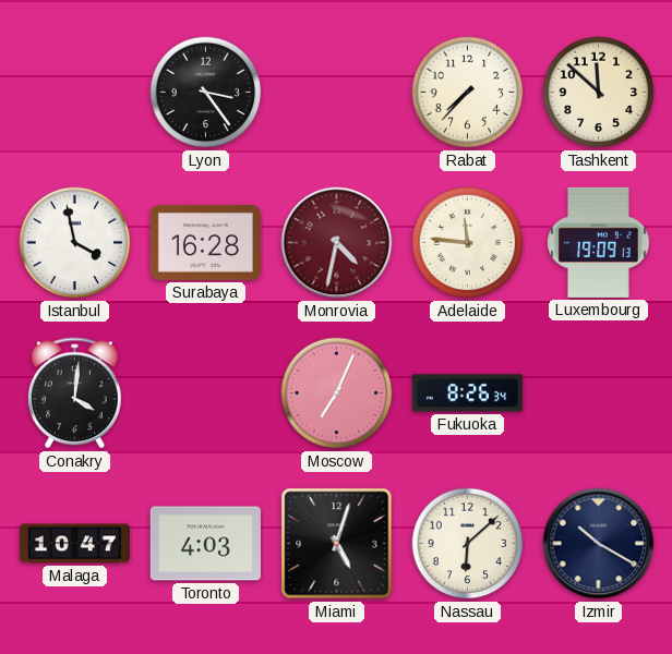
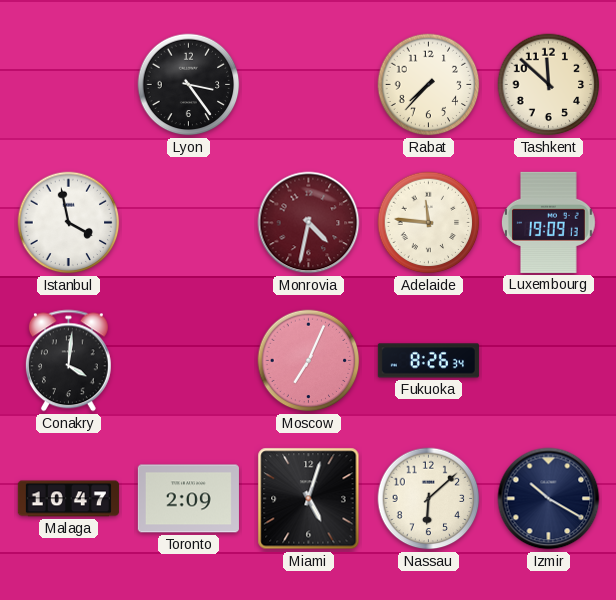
Surabaya: 16:28 -> none (205, 242)
Toronto: 4:03 -> 2:09 (188, 499)
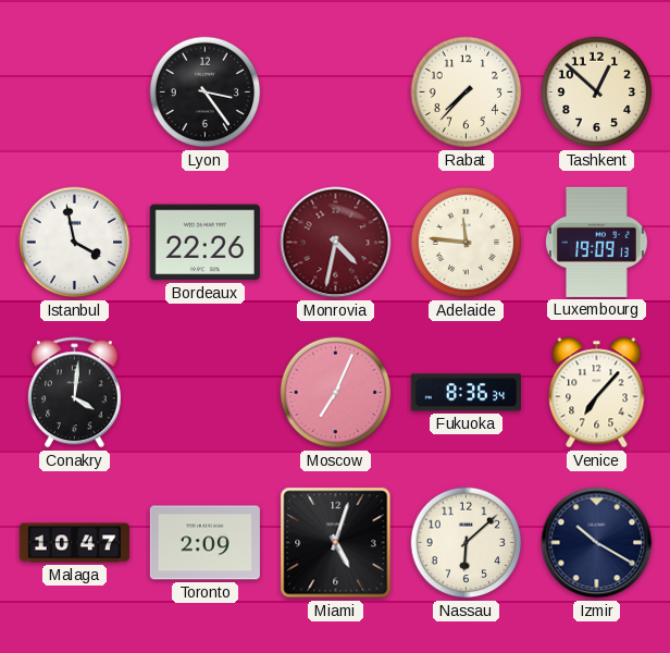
Tashkent: 11:52 -> 12:52 (597, 93)
Bordeaux: none -> 22:26 (204, 243)
Fukuoka: 8:26 -> 8:36 (466, 393)
Venice: none -> 7:07 (597, 393)
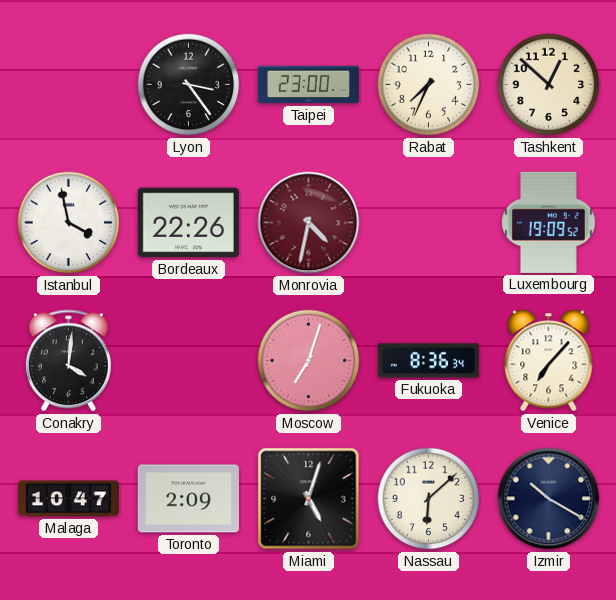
Taipei: none -> 23:00 (308, 85)
Rabat: 7:37 -> 7:34 (429, 85)
Adelaide: 11:46 -> none (467, 243)
Luxembourg: 19:09:13 -> 19:09:52 (549, 222)
Moscow: 7:04 -> 7:03 (309, 361)
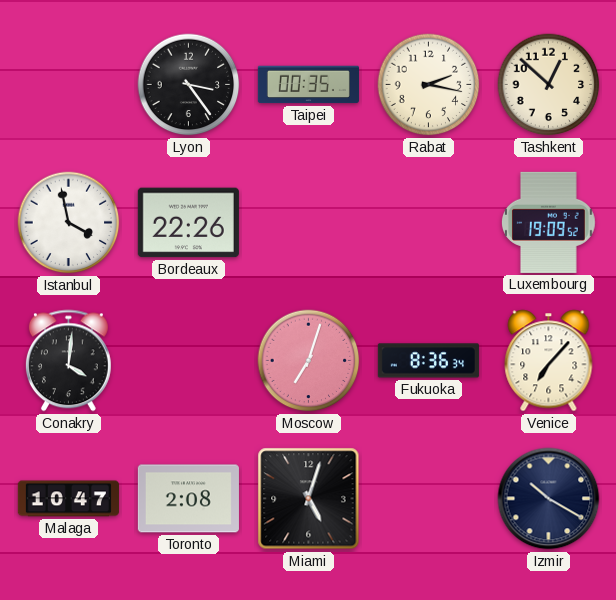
Taipei: 23:00 -> 00:35 (308, 85)
Rabat: 7:34 -> 2:17 (429, 85)
Monrovia: 4:32 -> none (309, 223)
Toronto: 2:09 -> 2:08 (188, 499)
Nassau: 6:08 -> none (429, 499)
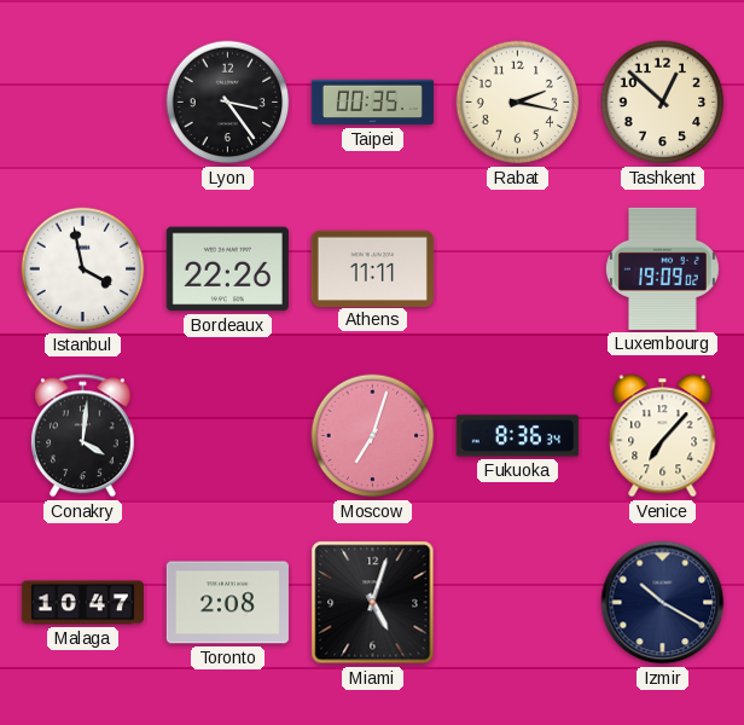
Athens: none -> 11:11 (372, 268)
Luxembourg: 19:09:52 -> 19:09:02 (663, 268)
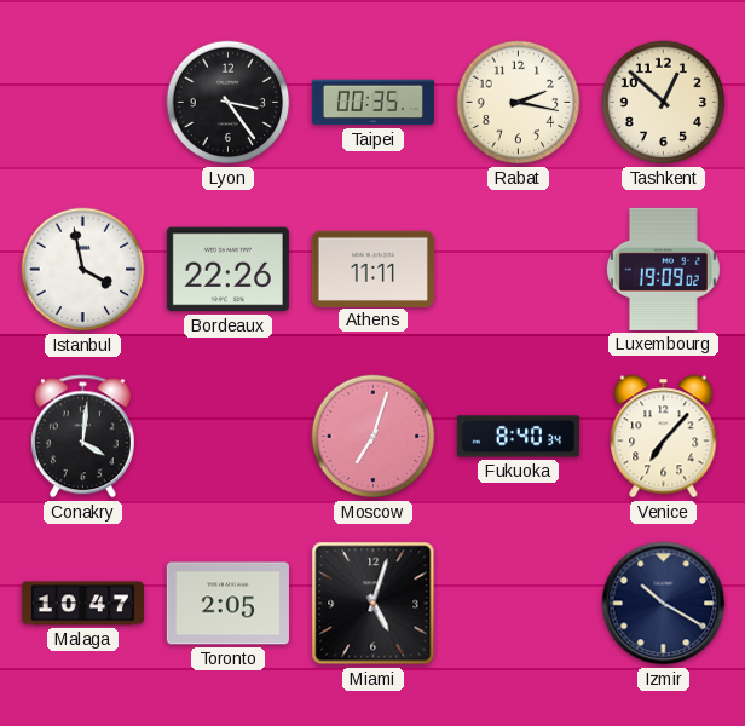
Fukuoka: 8:36 -> 8:40 (518, 437)
Toronto: 2:08 -> 2:05 (227, 604)
